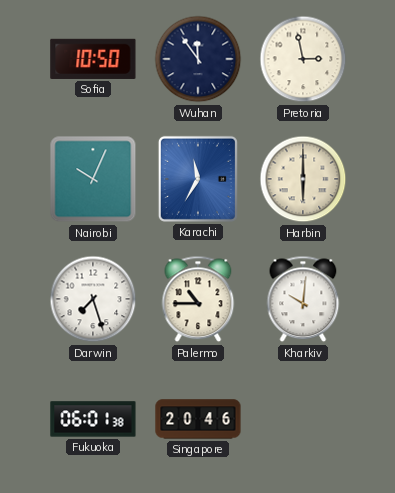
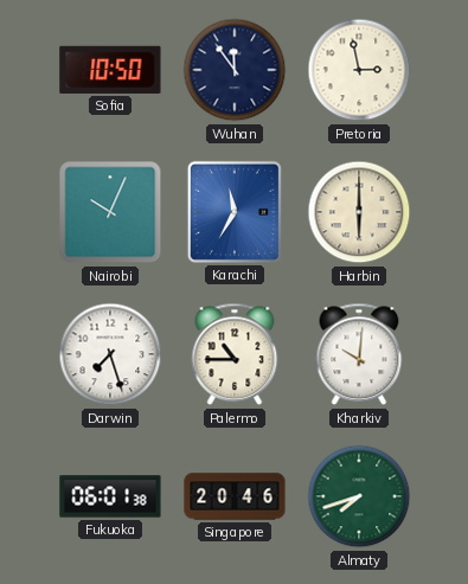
Almaty: none -> 7:42 (359, 496)
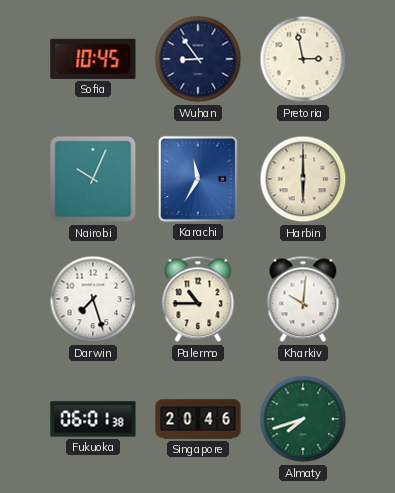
Sofia: 10:50 -> 10:45 (93, 59)
Wuhan: 11:54 -> 8:54 (198, 59)
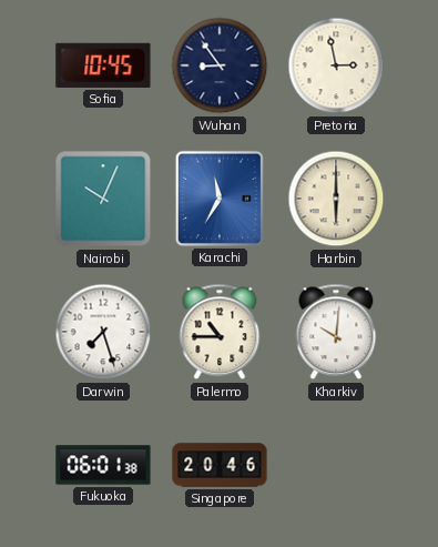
Almaty: 7:42 -> none (303, 419)
